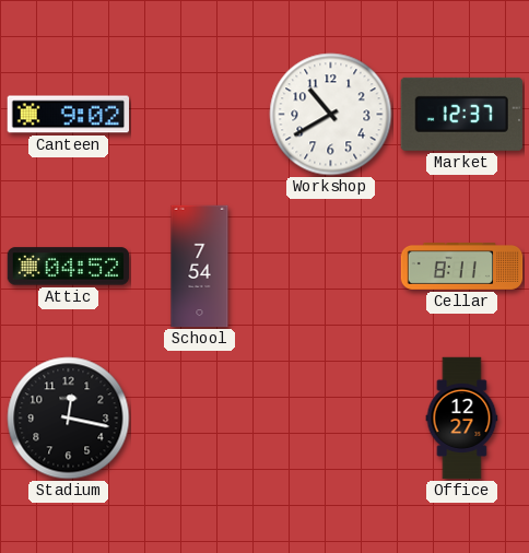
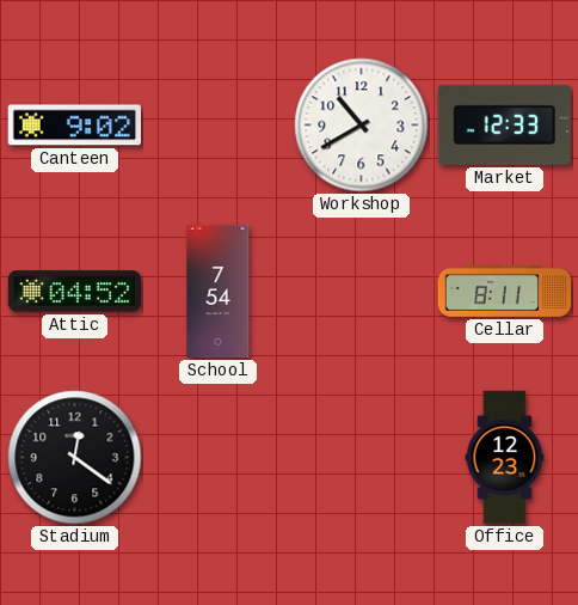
Market: 12:37 -> 12:33 (504, 124)
Stadium: 12:17 -> 12:21 (75, 458)
Office: 12:27 -> 12:23 (505, 458)
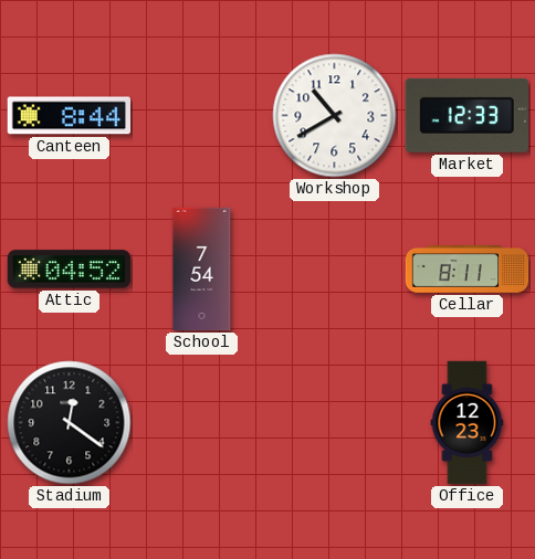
Canteen: 9:02 -> 8:44 (69, 116)
